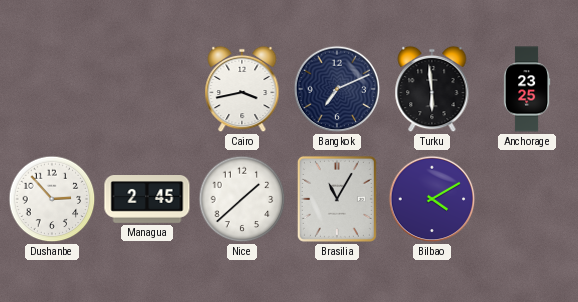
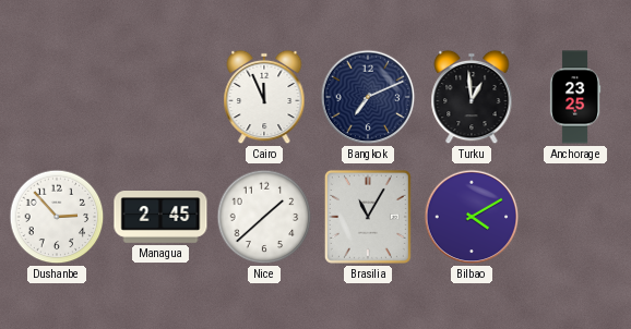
Cairo: 3:43 -> 11:56 (264, 97)
Turku: 5:59 -> 12:59 (472, 97)
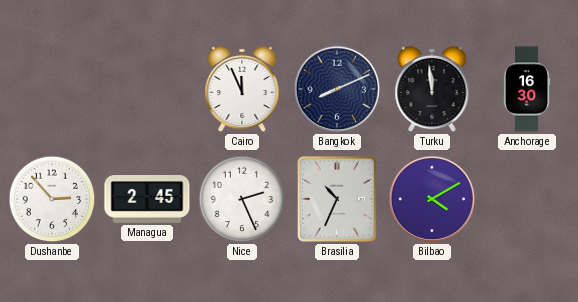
Bangkok: 7:11 -> 8:11 (337, 89)
Turku: 12:59 -> 11:59 (432, 89)
Anchorage: 23:25 -> 16:30 (527, 89)
Nice: 1:38 -> 2:26 (242, 199)
Brasilia: 11:05 -> 10:34 (337, 199)
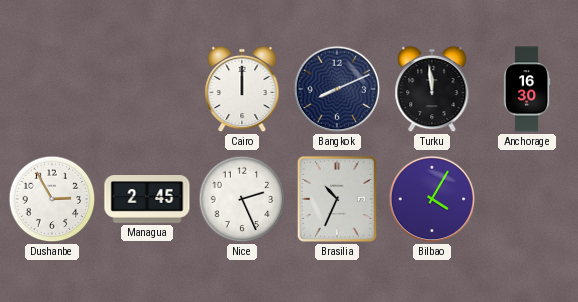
Cairo: 11:56 -> 12:00 (242, 89)
Dushanbe: 2:53 -> 2:55 (52, 199)
Bilbao: 4:10 -> 4:05 (432, 199)
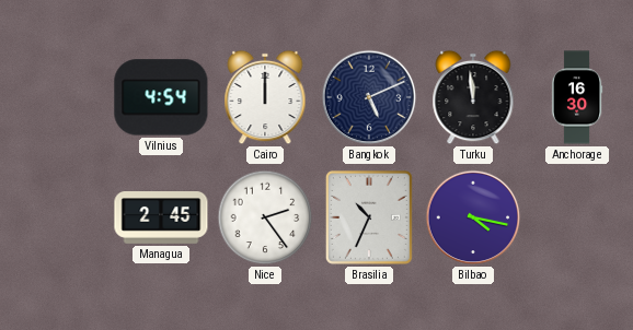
Vilnius: none -> 4:54 (161, 97)
Bangkok: 8:11 -> 5:11 (369, 97)
Dushanbe: 2:55 -> none (52, 199)
Nice: 2:26 -> 2:24 (265, 217)
Bilbao: 4:05 -> 4:17 (473, 217)
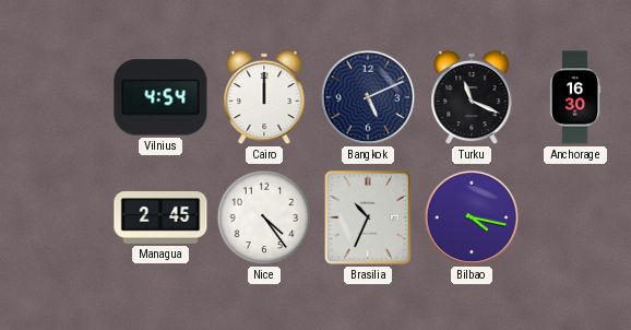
Turku: 11:59 -> 11:19 (472, 97)
Nice: 2:24 -> 4:24 (264, 217)
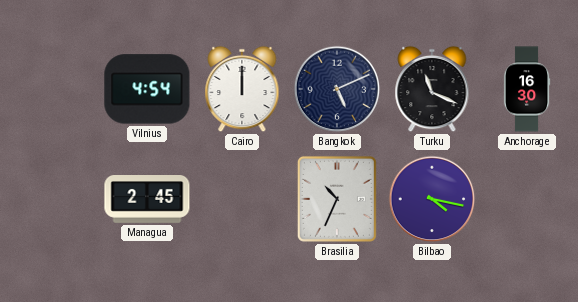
Nice: 4:24 -> none (264, 217)
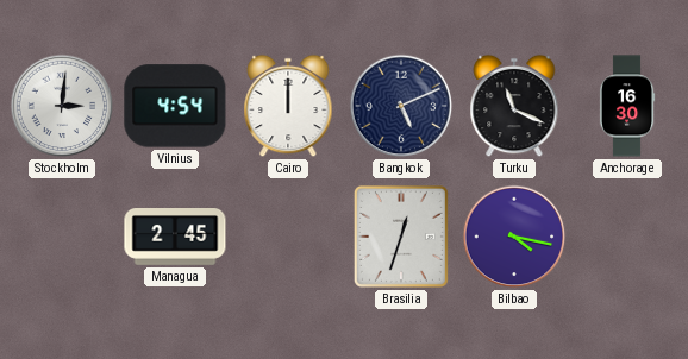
Stockholm: none -> 3:01 (62, 106)
Brasilia: 10:34 -> 12:33 (401, 237)
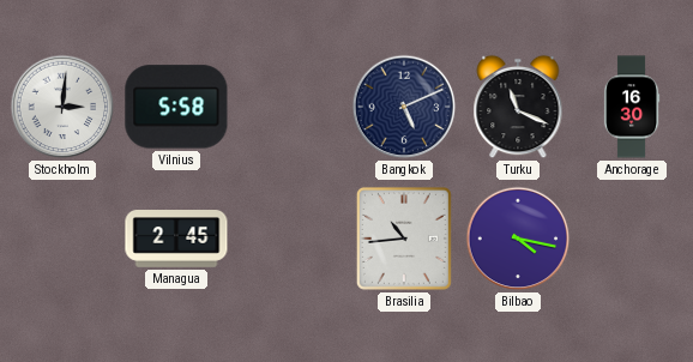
Vilnius: 4:54 -> 5:58 (176, 107)
Cairo: 12:00 -> none (288, 106)
Brasilia: 12:33 -> 10:44 (404, 239)
